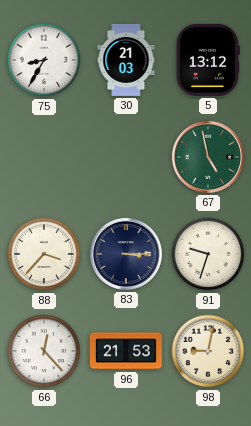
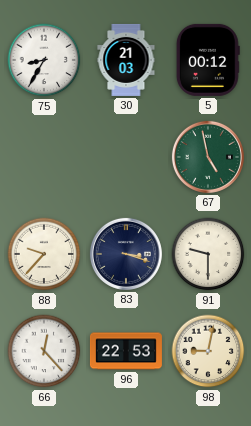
5: 13:12 -> 00:12 (208, 60)
88: 3:37 -> 9:37 (44, 254)
83: 3:15 -> 3:18 (126, 254)
91: 9:33 -> 9:30 (208, 254)
96: 21:53 -> 22:53 (126, 351)
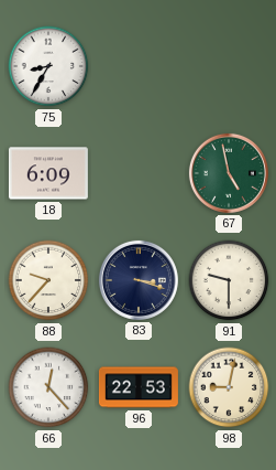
30: 21:03 -> none (126, 60)
5: 00:12 -> none (208, 60)
18: none -> 6:09 (48, 173)
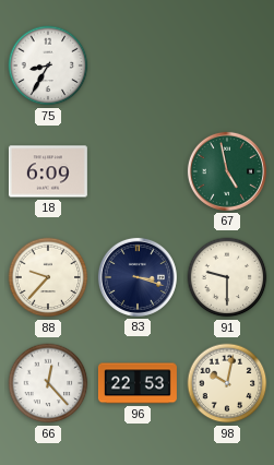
98: 9:02 -> 10:02 (227, 383)
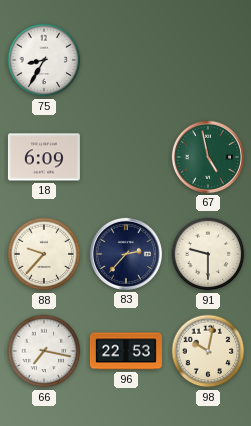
83: 3:18 -> 2:37 (126, 254)
66: 12:23 -> 7:17 (44, 351)
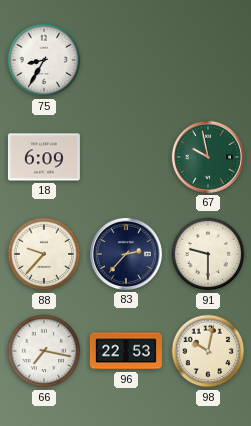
67: 4:58 -> 9:58 (208, 157)
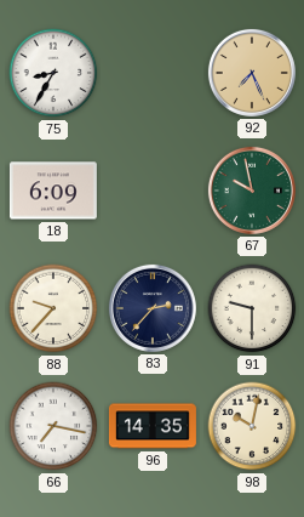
92: none -> 7:26 (252, 73)
96: 22:53 -> 14:35 (153, 426)
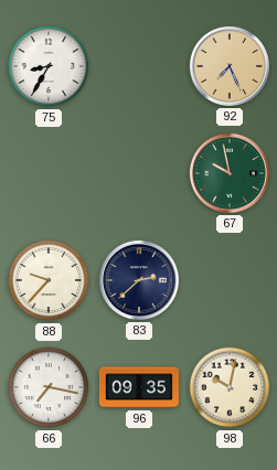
18: 6:09 -> none (53, 191)
83: 2:37 -> 2:38 (139, 280)
91: 9:30 -> none (252, 308)
96: 14:35 -> 09:35 (139, 387)
